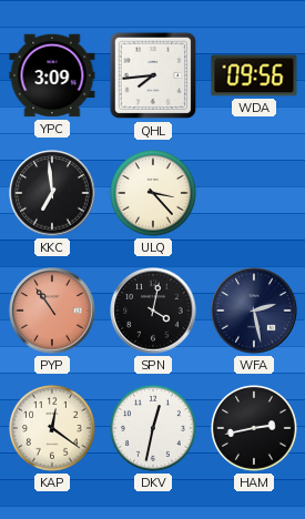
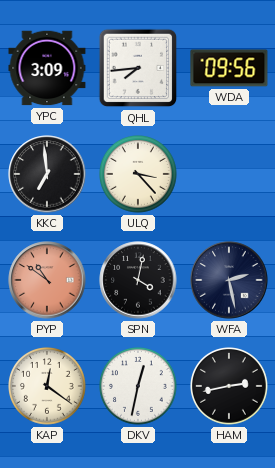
PYP: 10:54 -> 10:51 (47, 280)
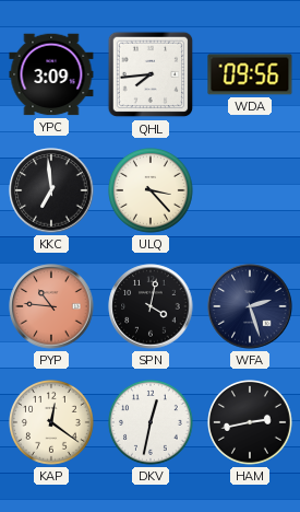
PYP: 10:51 -> 10:46 (51, 306)
WFA: 2:28 -> 2:27 (250, 306)
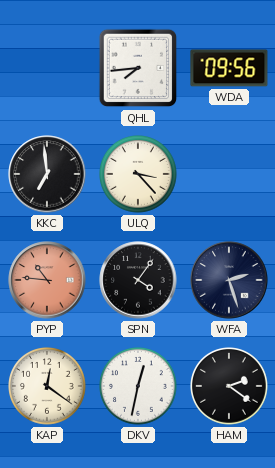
YPC: 3:09 -> none (51, 74)
SPN: 4:02 -> 4:06 (138, 280)
HAM: 2:43 -> 2:21 (230, 387)
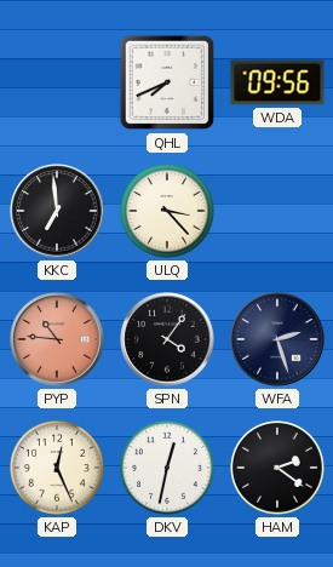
QHL: 7:44 -> 7:41 (167, 82)
KAP: 12:21 -> 12:26 (58, 469)
